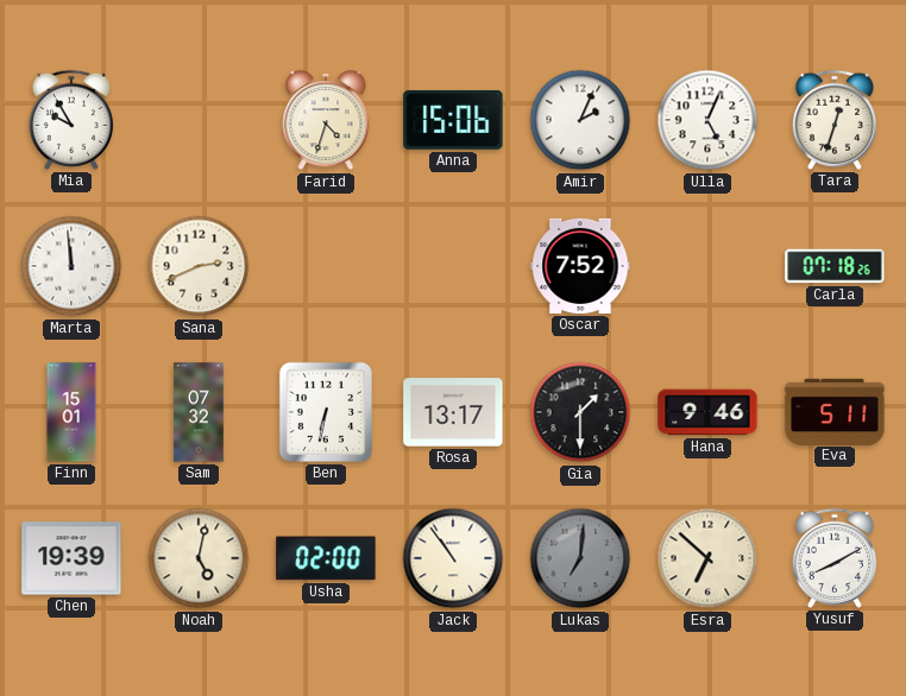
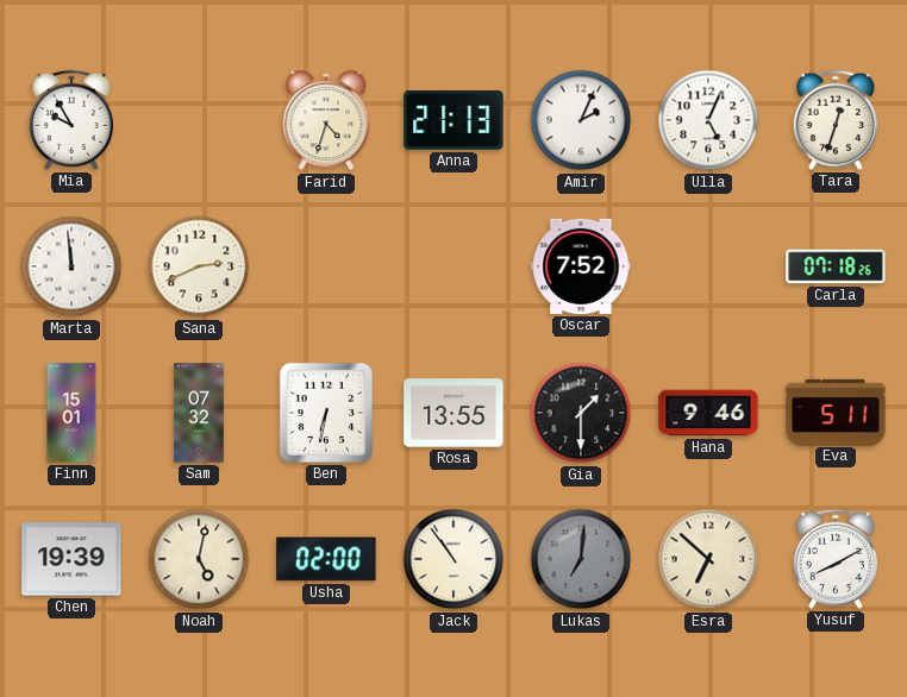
Anna: 15:06 -> 21:13 (453, 121)
Rosa: 13:17 -> 13:55 (453, 413)
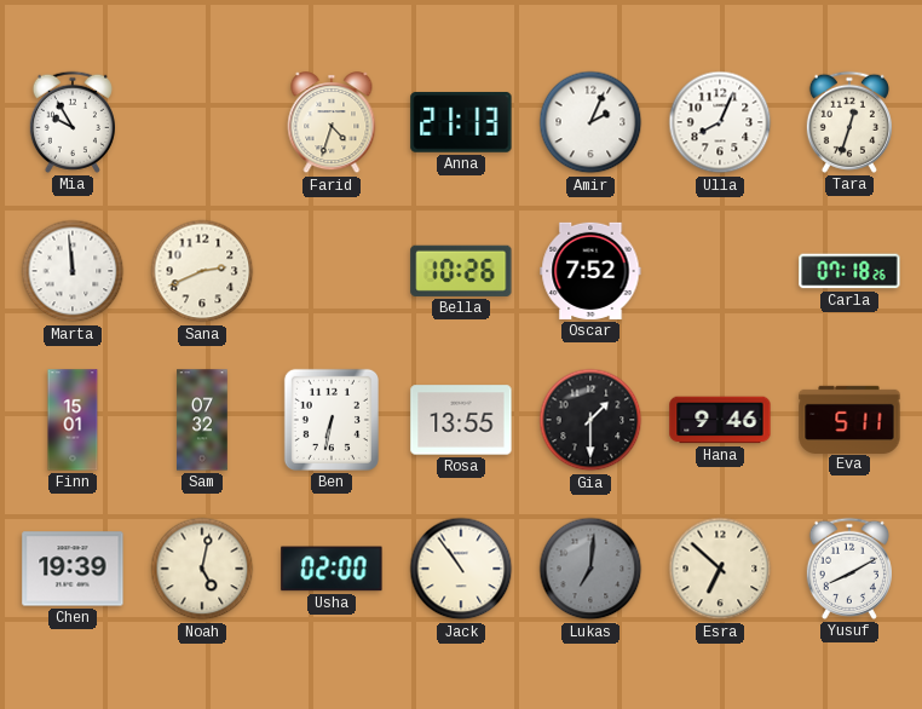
Ulla: 5:04 -> 8:04 (720, 122)
Bella: none -> 10:26 (461, 271)
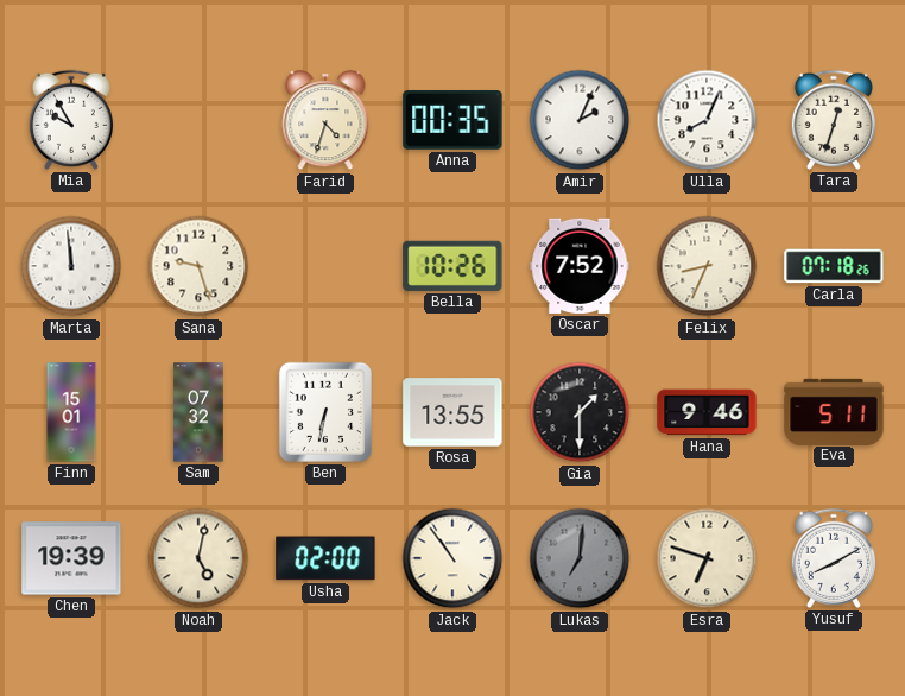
Anna: 21:13 -> 00:35 (452, 121)
Sana: 2:41 -> 9:27 (198, 266)
Felix: none -> 8:34 (707, 266)
Esra: 6:52 -> 6:48 (707, 558)
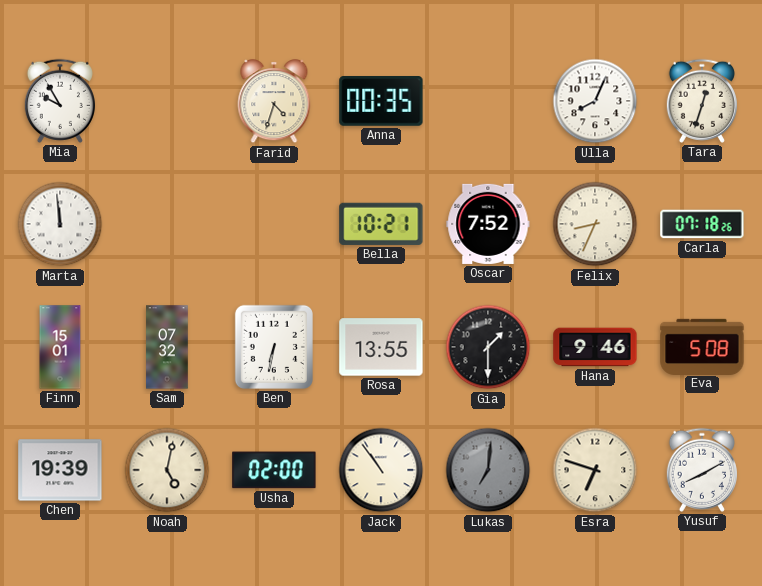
Amir: 2:04 -> none (580, 120)
Sana: 9:27 -> none (198, 266)
Bella: 10:26 -> 10:21 (381, 224)
Eva: 5:11 -> 5:08 (702, 346)
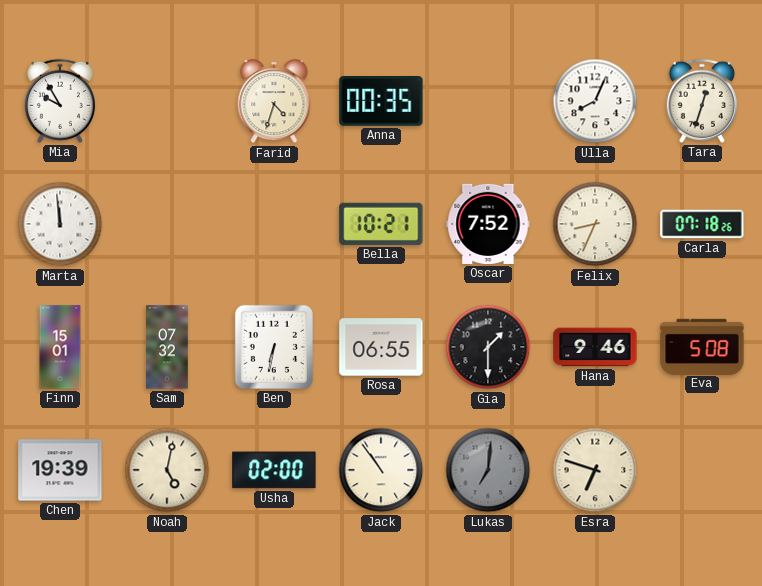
Rosa: 13:55 -> 06:55 (381, 347)
Yusuf: 8:10 -> none (702, 470)
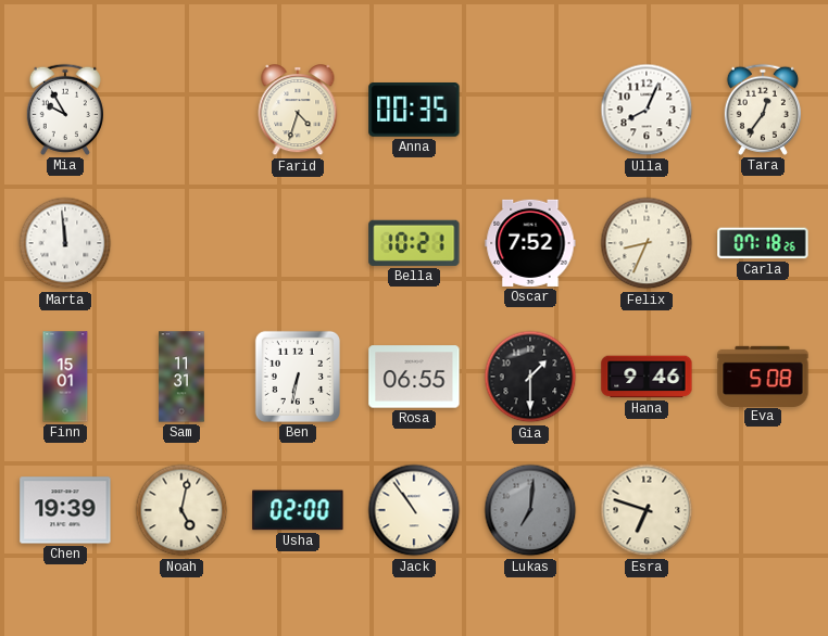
Tara: 12:33 -> 12:36 (763, 110)
Sam: 07:32 -> 11:31 (181, 377)
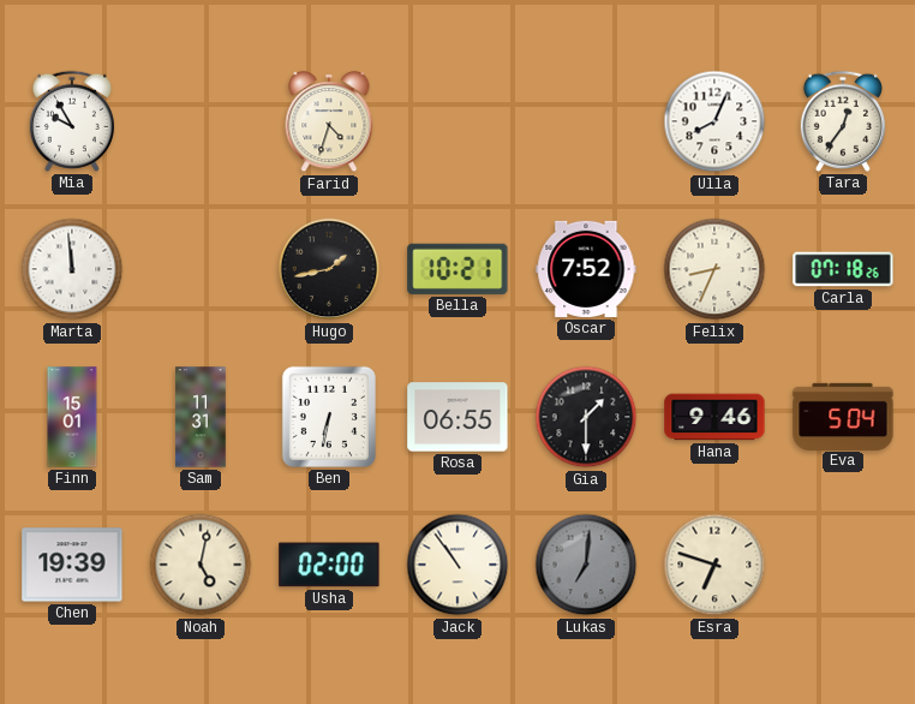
Anna: 00:35 -> none (414, 111)
Hugo: none -> 1:43 (329, 269)
Eva: 5:08 -> 5:04 (843, 416)
